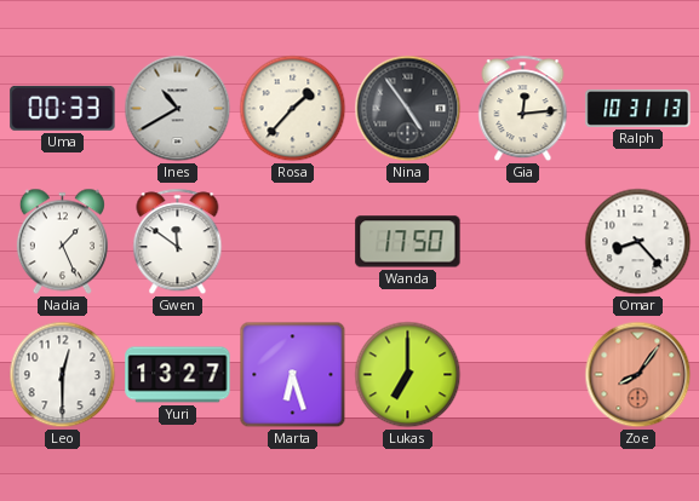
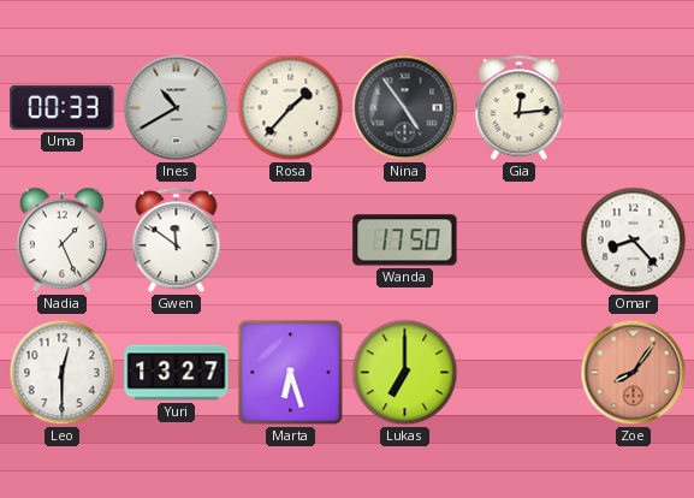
Ralph: 10:31 -> none (638, 108)
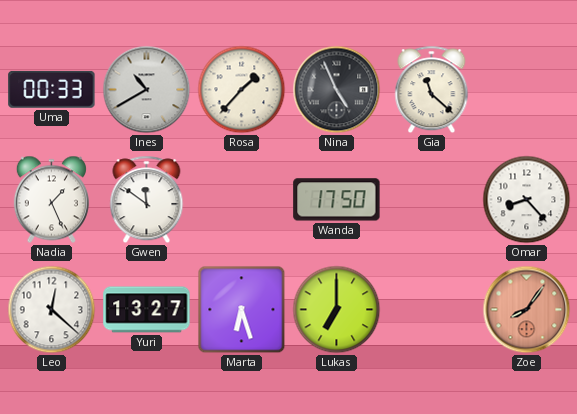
Nina: 4:54 -> 4:56 (337, 90)
Gia: 12:14 -> 11:22 (432, 90)
Leo: 12:30 -> 12:22 (52, 310)
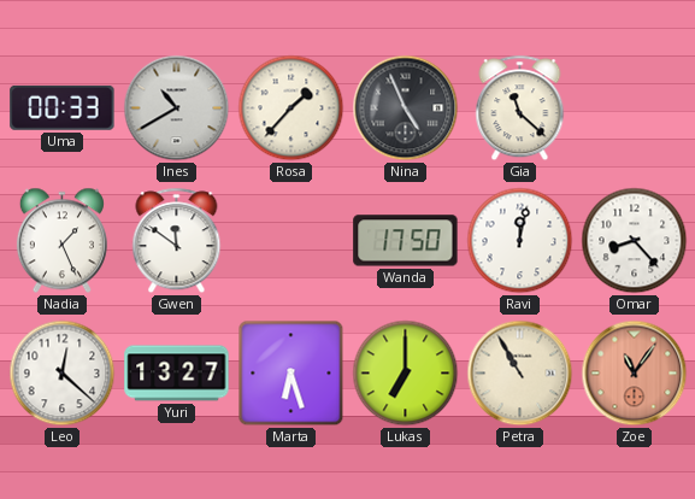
Ravi: none -> 12:02 (520, 241)
Petra: none -> 10:55 (520, 374)
Zoe: 8:06 -> 11:06 (635, 374)
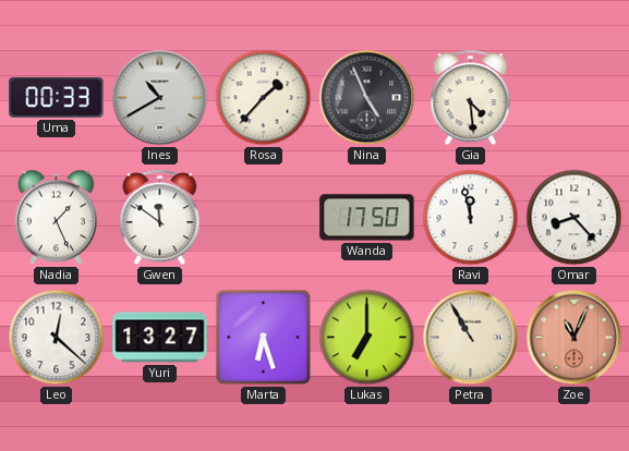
Gia: 11:22 -> 4:29 (471, 98)
Ravi: 12:02 -> 11:58 (471, 218)
Zoe: 11:06 -> 11:04 (574, 338)
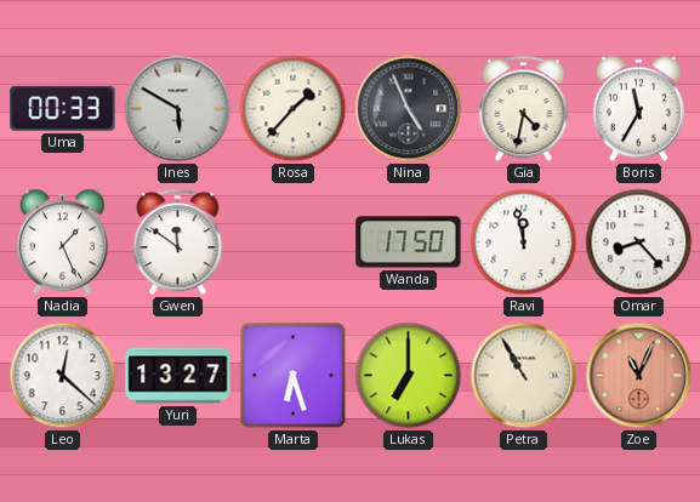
Ines: 10:40 -> 5:50 (178, 109)
Gia: 4:29 -> 4:32 (524, 109)
Boris: none -> 11:35 (638, 109)
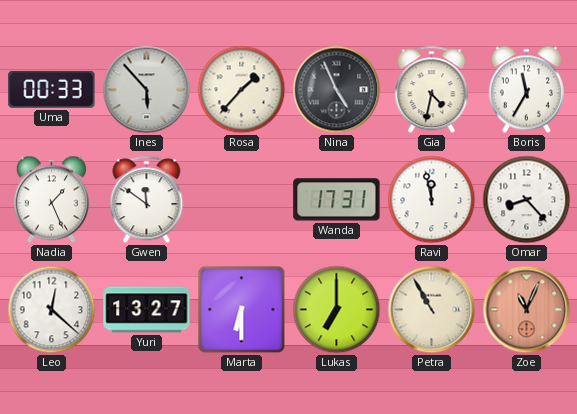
Ines: 5:50 -> 5:53 (147, 90)
Wanda: 17:50 -> 17:31 (337, 200)
Marta: 6:27 -> 6:30 (242, 310)
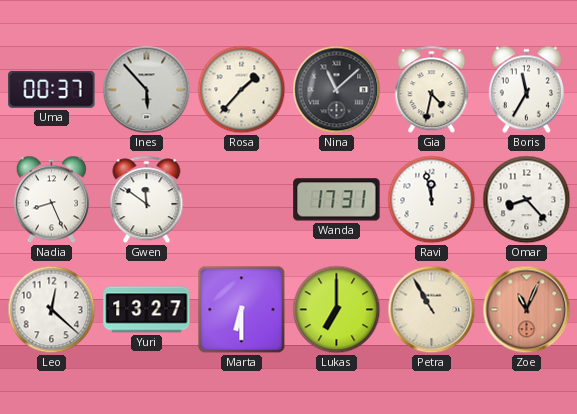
Uma: 00:33 -> 00:37 (52, 89)
Nina: 4:56 -> 11:08 (337, 90)
Nadia: 1:26 -> 8:26 (51, 200)
